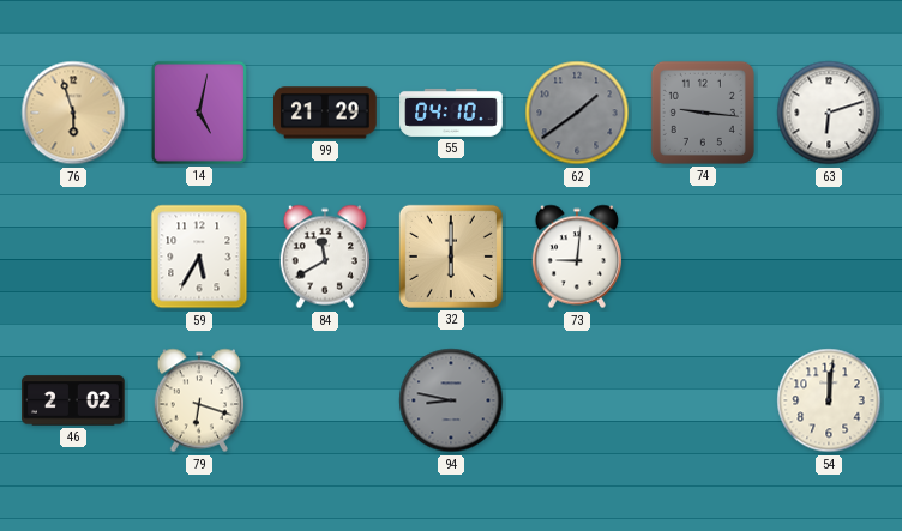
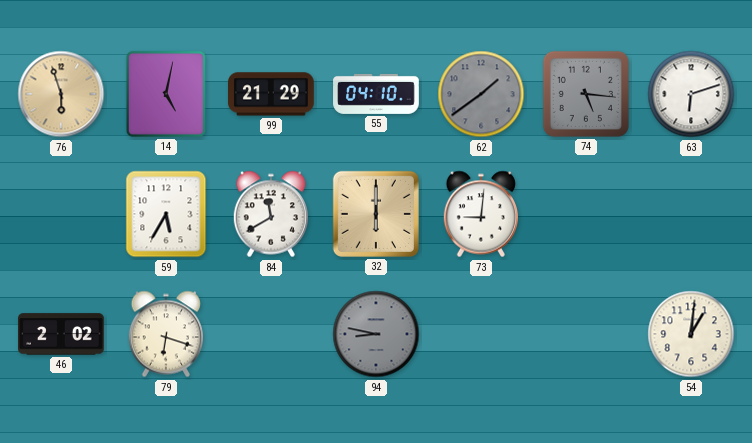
74: 9:16 -> 5:16 (586, 94)
54: 12:01 -> 1:01 (691, 334)
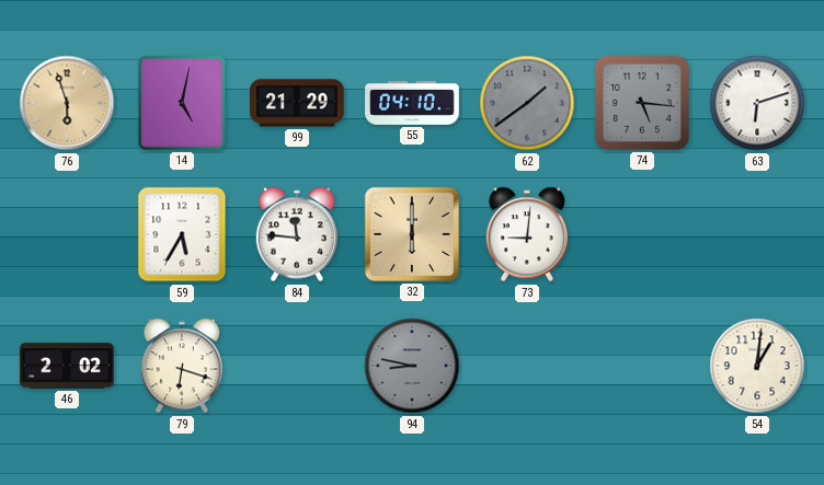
84: 11:40 -> 11:46 (296, 234)
